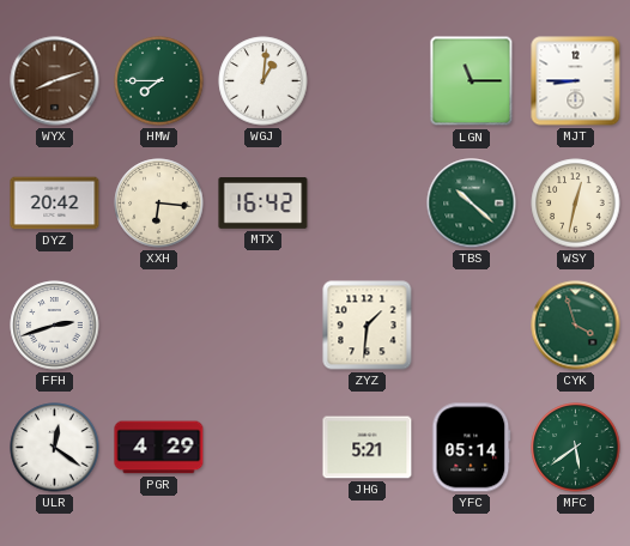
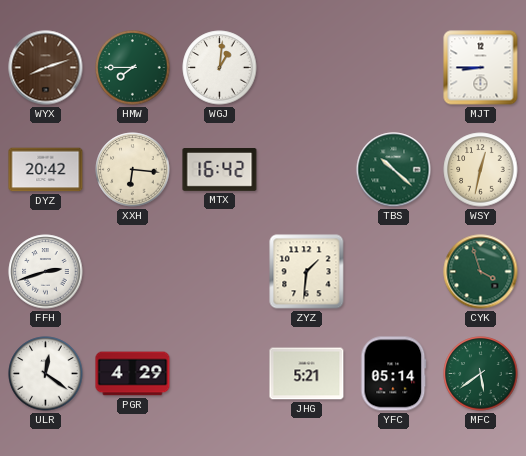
LGN: 11:15 -> none (472, 81)
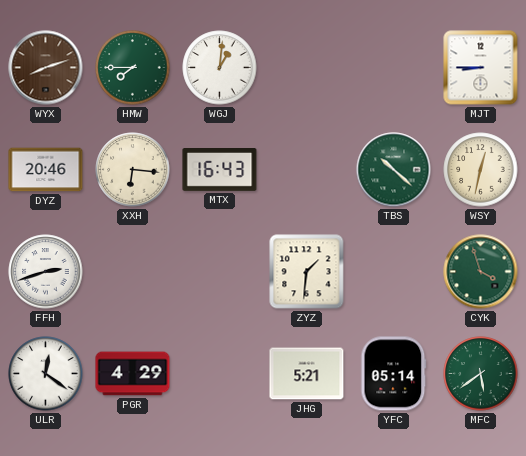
DYZ: 20:42 -> 20:46 (46, 170)
MTX: 16:42 -> 16:43 (220, 170)
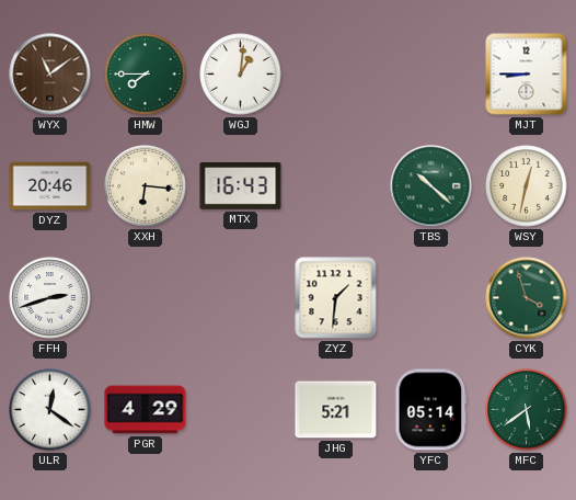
WYX: 8:12 -> 11:09 (50, 75)
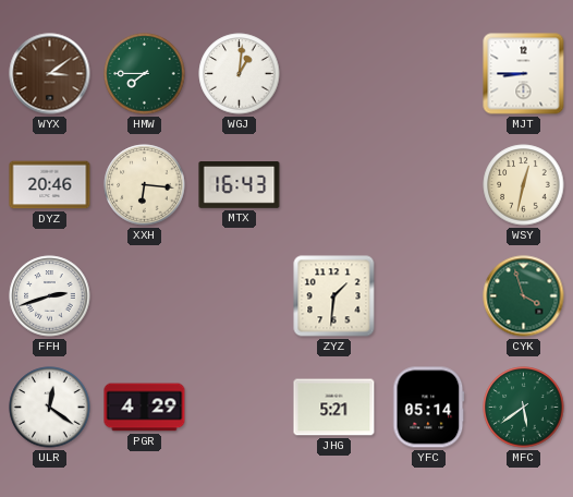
WYX: 11:09 -> 3:09 (50, 74)
TBS: 10:22 -> none (431, 186)
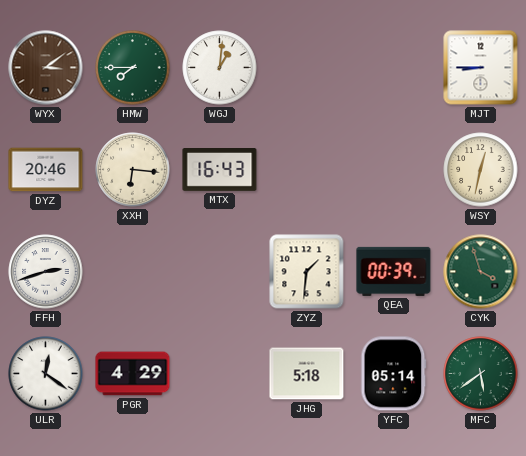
QEA: none -> 00:39 (394, 271)
JHG: 5:21 -> 5:18 (307, 374)
